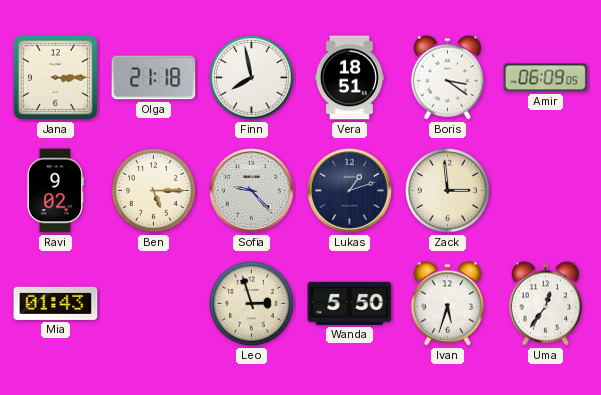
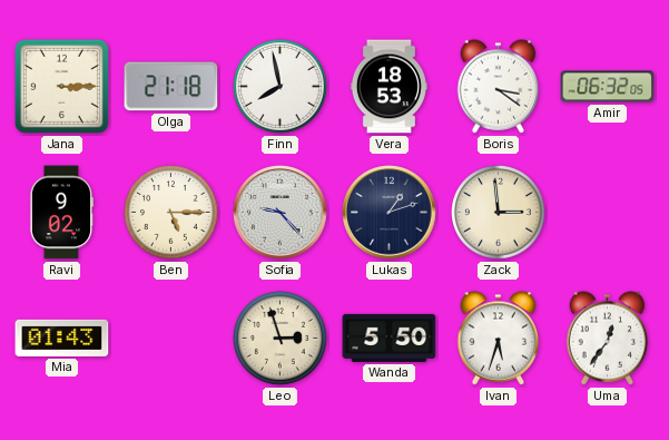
Vera: 18:51 -> 18:53 (388, 87)
Amir: 06:09 -> 06:32 (608, 87)
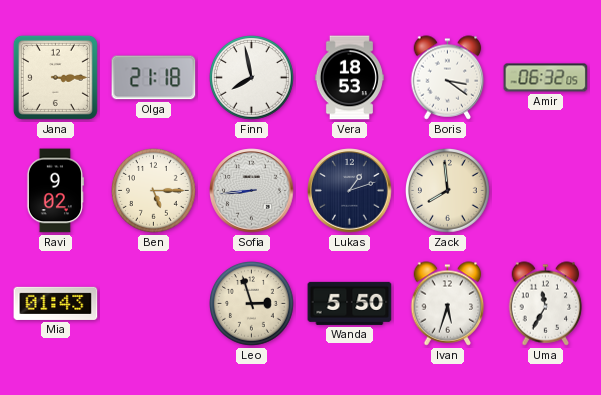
Sofia: 9:23 -> 8:44 (252, 191)
Zack: 2:59 -> 7:59 (448, 191)
Uma: 12:36 -> 11:35 (546, 304)
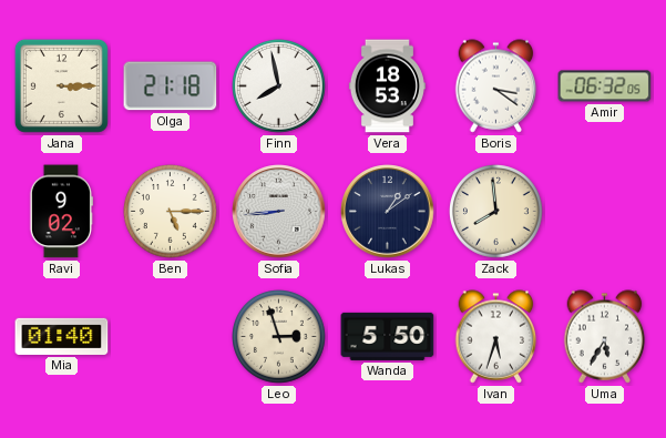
Lukas: 1:12 -> 1:09 (388, 212)
Mia: 01:43 -> 01:40 (62, 336)
Uma: 11:35 -> 5:35 (605, 337)
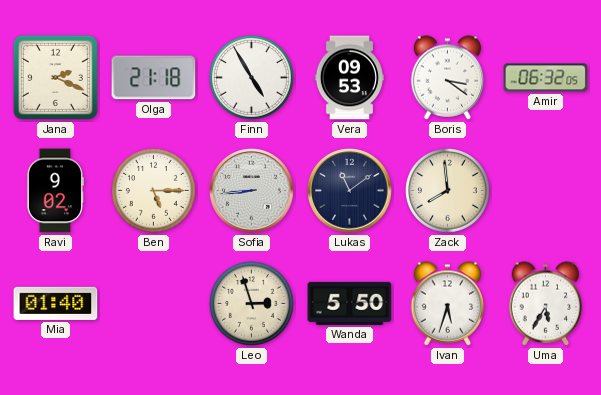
Jana: 3:15 -> 2:19 (55, 77)
Finn: 7:58 -> 4:55 (252, 78)
Vera: 18:53 -> 09:53 (349, 78)
Lukas: 1:09 -> 11:09 (350, 191)
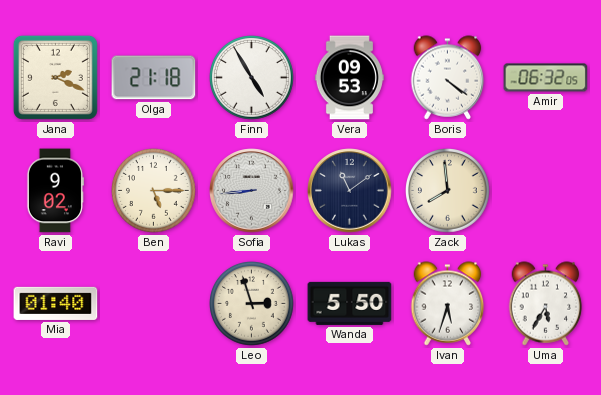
Boris: 3:21 -> 4:21 (448, 78)
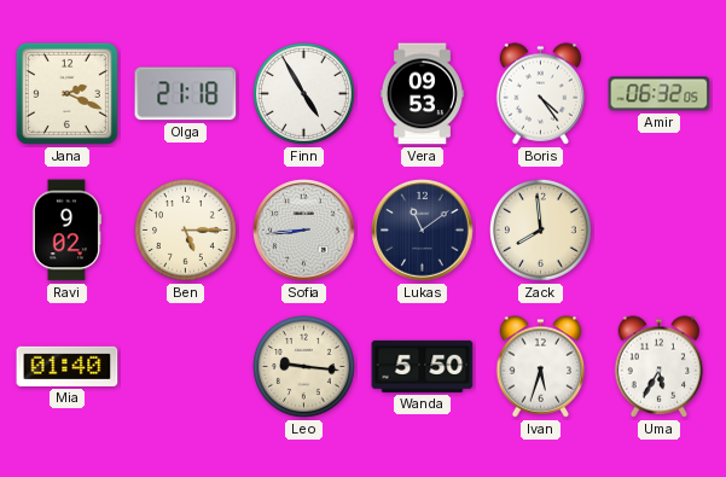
Boris: 4:21 -> 4:24 (541, 94)
Leo: 2:57 -> 9:16 (304, 367)
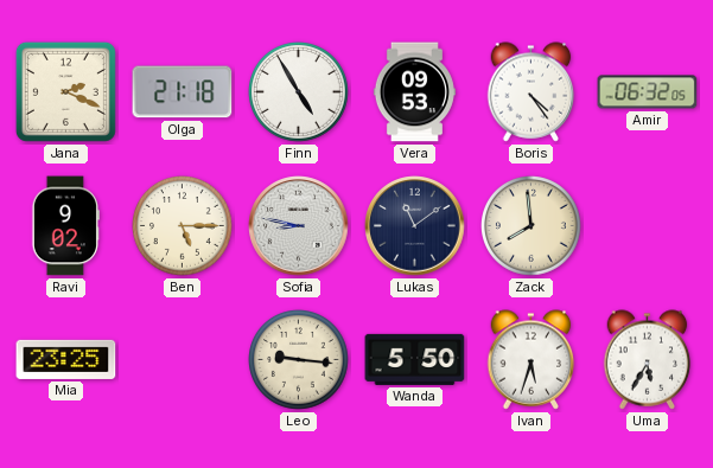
Sofia: 8:44 -> 8:47 (299, 226)
Mia: 01:40 -> 23:25 (66, 359)
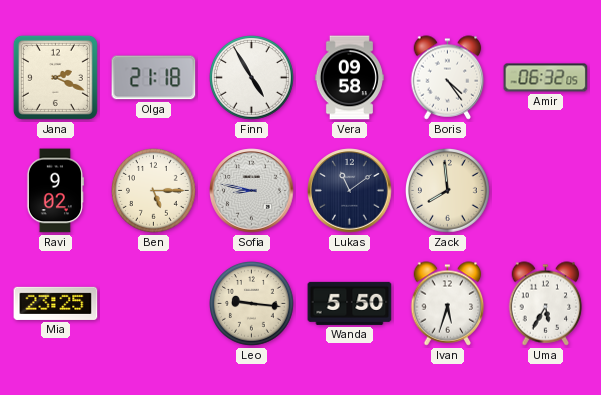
Vera: 09:53 -> 09:58 (349, 78)
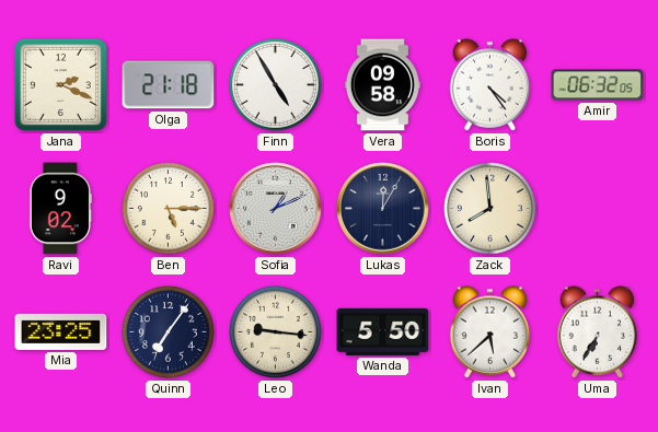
Sofia: 8:47 -> 1:11 (276, 209)
Lukas: 11:09 -> 12:05 (383, 209)
Quinn: none -> 7:06 (169, 332)
Ivan: 5:33 -> 5:38 (490, 332)
Uma: 5:35 -> 6:35 (598, 332)
